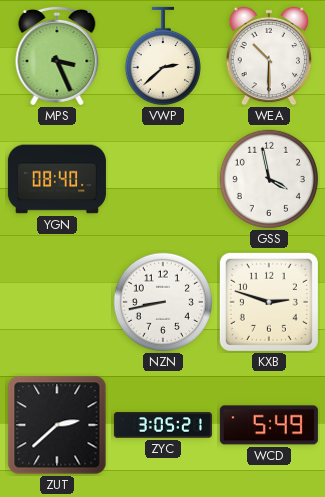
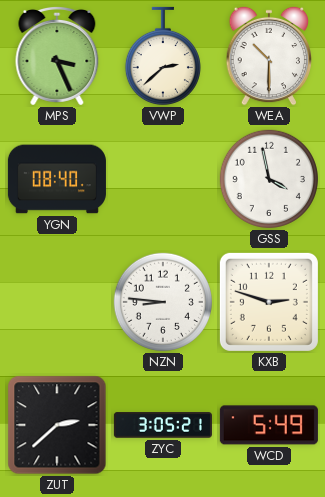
NZN: 8:43 -> 8:46 (163, 302)
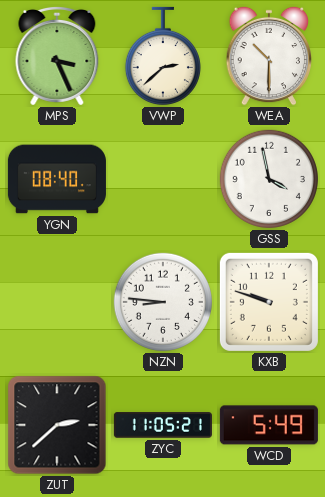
KXB: 2:48 -> 9:48 (269, 302)
ZYC: 3:05 -> 11:05 (163, 425)
